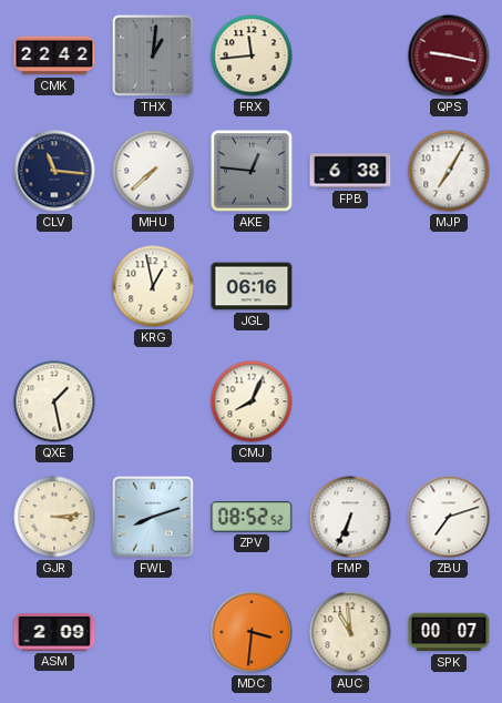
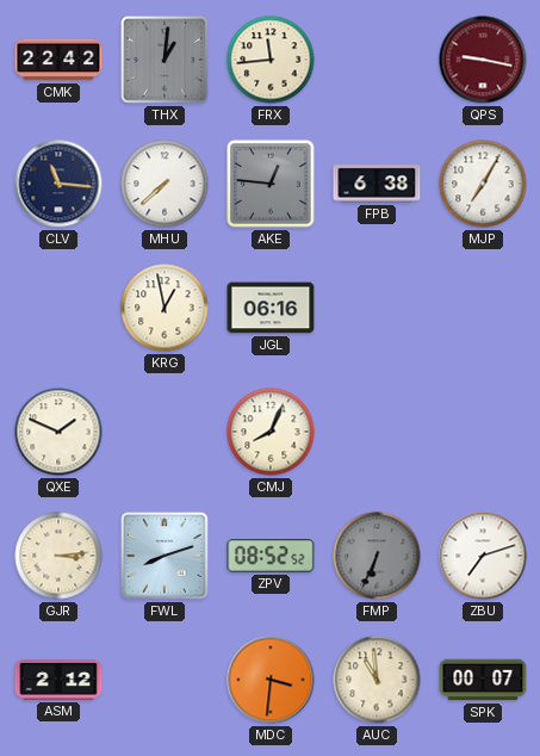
QXE: 1:28 -> 1:49 (58, 432)
FMP dial: white -> grey (377, 556)
ASM: 2:09 -> 2:12 (58, 681)
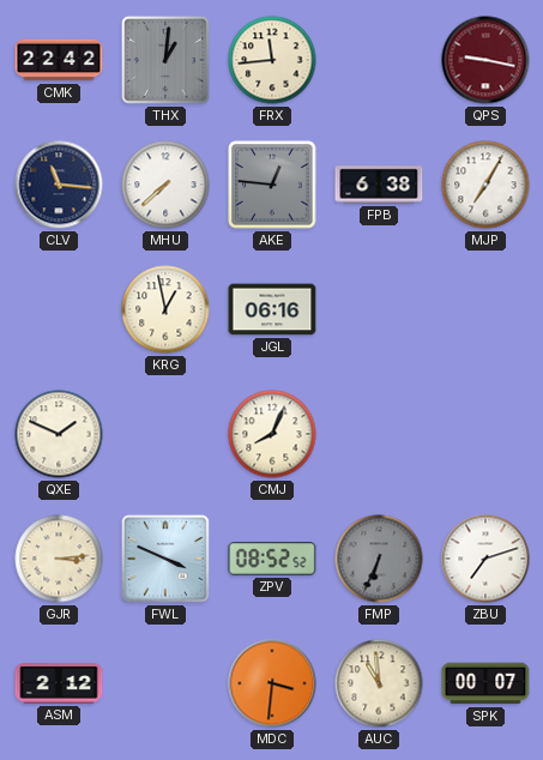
FWL: 8:12 -> 3:49 (165, 559)
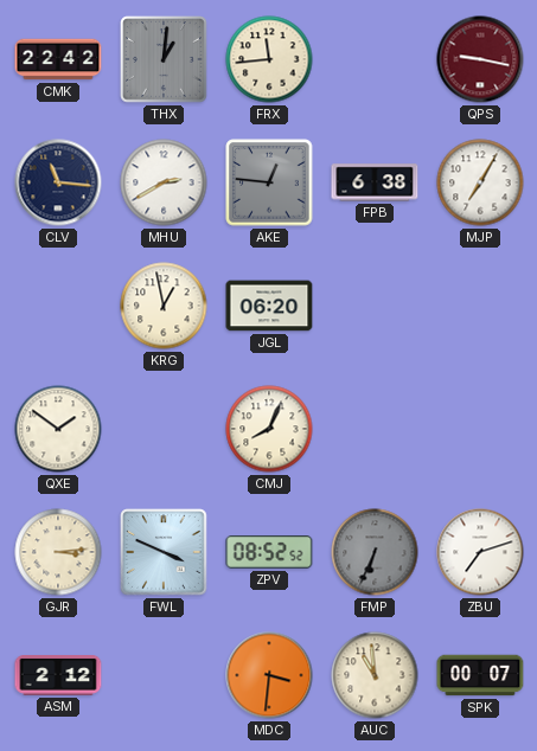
MHU: 7:38 -> 2:40 (164, 182)
JGL: 06:16 -> 06:20 (269, 306)
QXE: 1:49 -> 1:51 (58, 429)
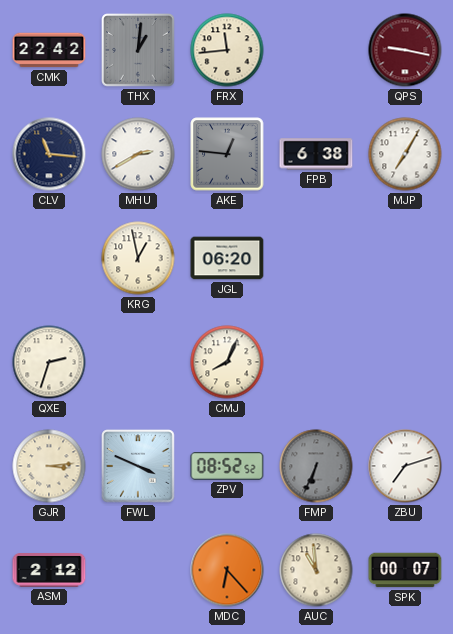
QXE: 1:51 -> 2:33 (49, 362)
MDC: 3:31 -> 6:23 (227, 570)
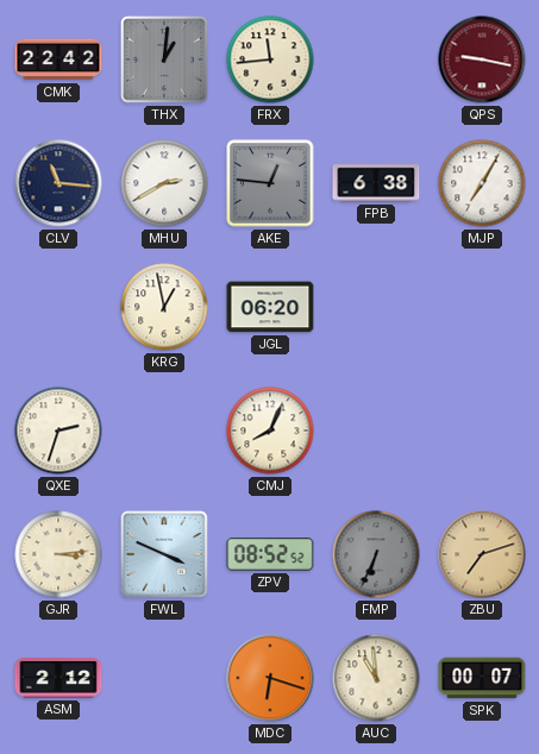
ZBU dial: white -> champagne (482, 554)
MDC: 6:23 -> 6:18 (270, 678)
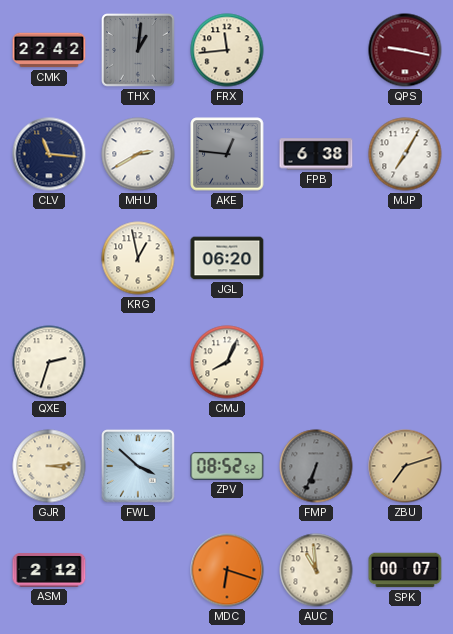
FWL: 3:49 -> 3:52 (138, 466)
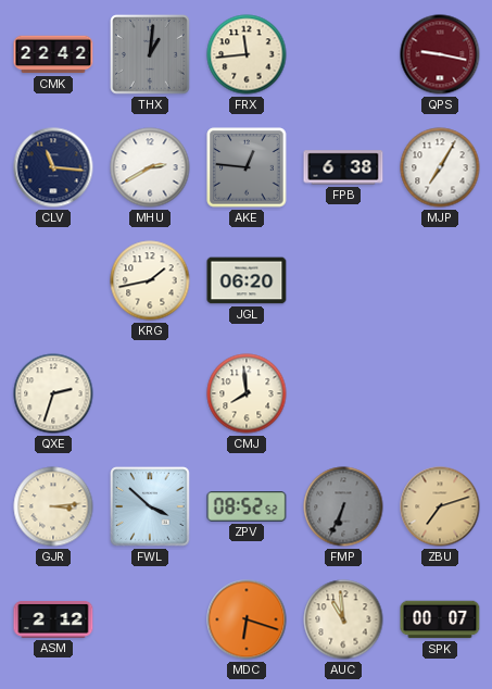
KRG: 12:58 -> 1:43 (150, 280)
CMJ: 8:04 -> 7:59 (247, 393)
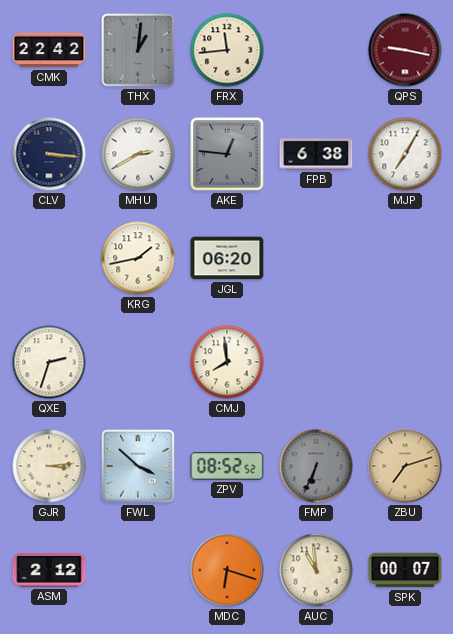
CLV: 11:16 -> 3:16 (49, 154)
